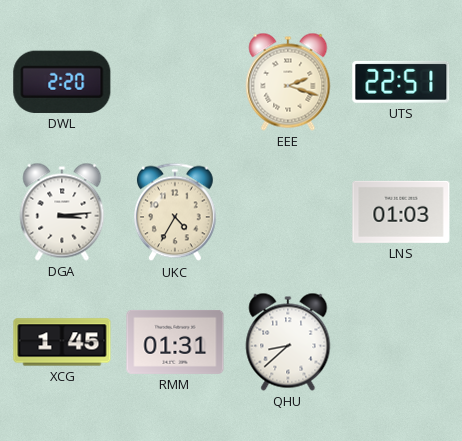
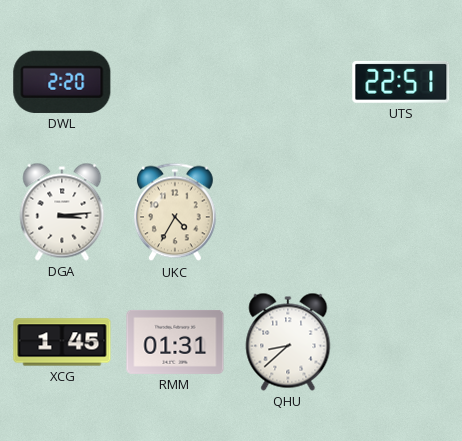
EEE: 2:18 -> none (288, 82)
LNS: 01:03 -> none (401, 212)
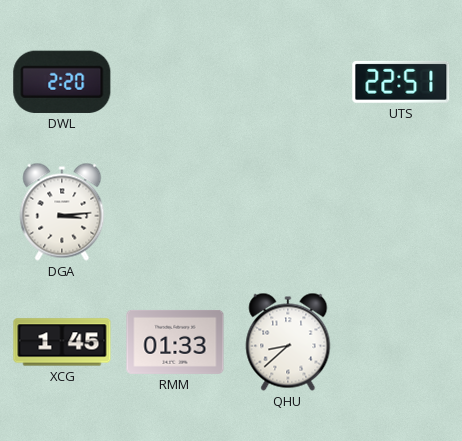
UKC: 4:35 -> none (176, 212)
RMM: 01:31 -> 01:33 (175, 342)
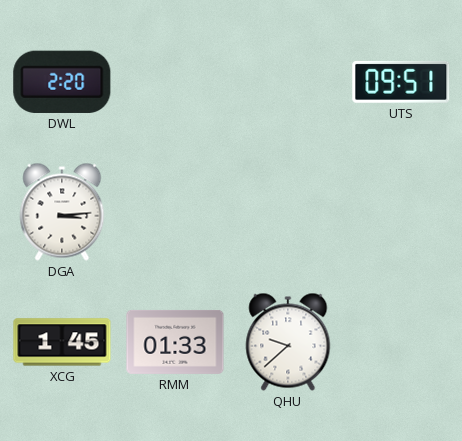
UTS: 22:51 -> 09:51 (401, 82)
QHU: 8:38 -> 9:38 (288, 342)
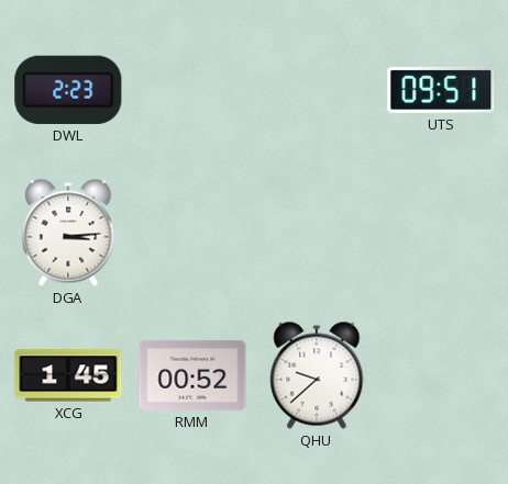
DWL: 2:20 -> 2:23 (68, 90)
RMM: 01:33 -> 00:52 (192, 375)
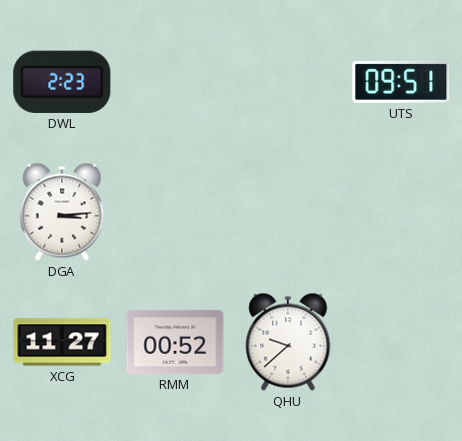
XCG: 1:45 -> 11:27 (62, 342)
